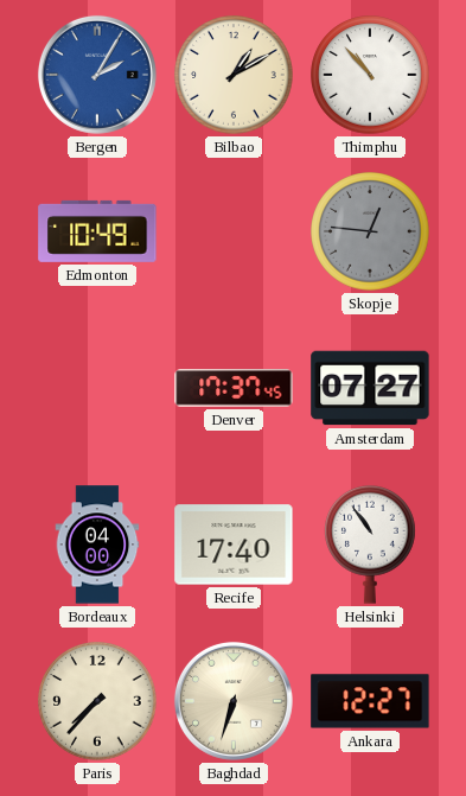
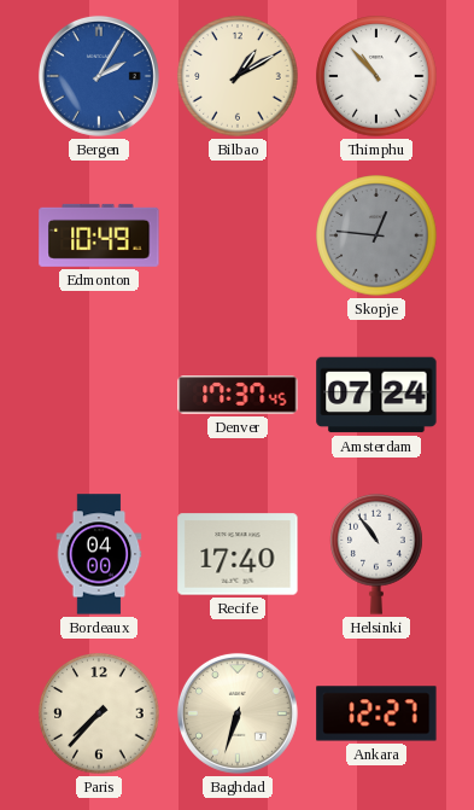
Amsterdam: 07:27 -> 07:24 (376, 395)
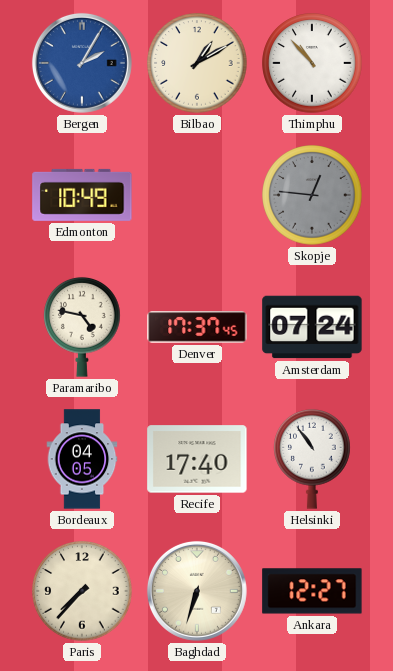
Paramaribo: none -> 4:47 (82, 327)
Bordeaux: 04:00 -> 04:05 (82, 459)
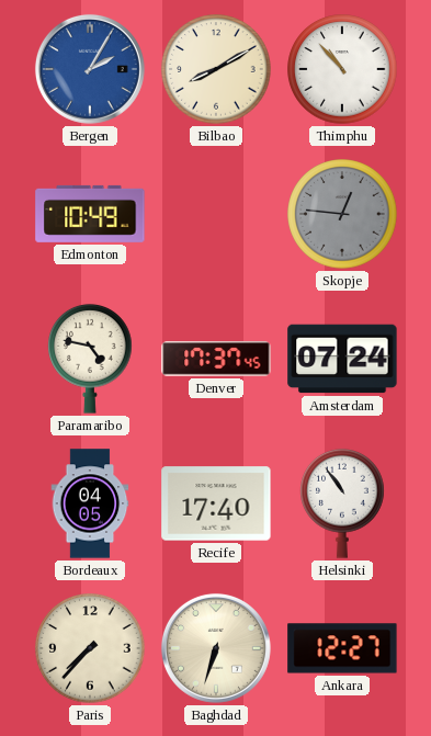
Bilbao: 1:10 -> 8:10 (216, 69)
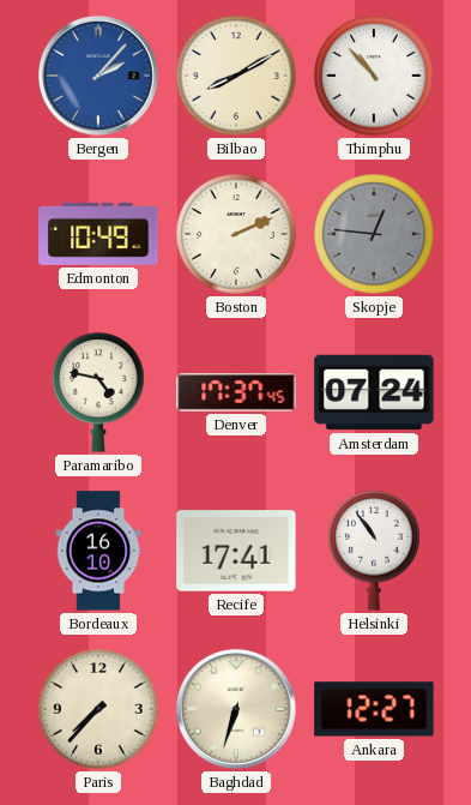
Bergen: 2:05 -> 2:07 (98, 76)
Boston: none -> 2:11 (236, 234)
Bordeaux: 04:05 -> 16:10 (98, 551)
Recife: 17:40 -> 17:41 (236, 551)
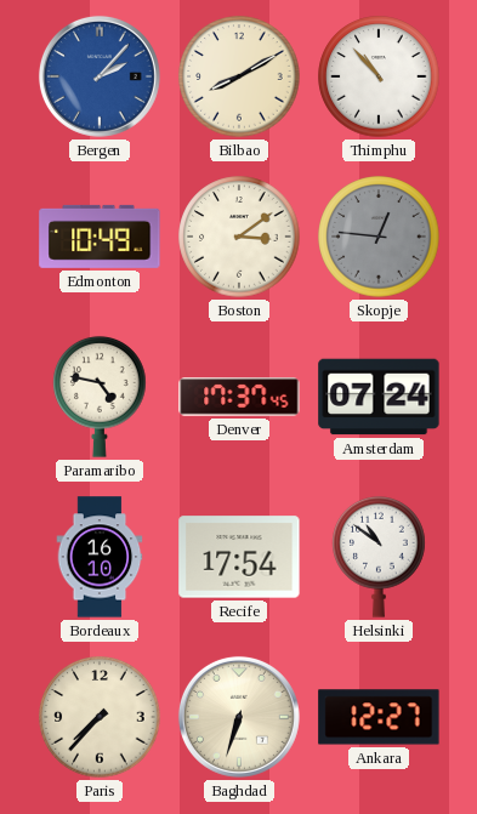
Boston: 2:11 -> 3:09 (239, 237)
Recife: 17:41 -> 17:54 (239, 557)
Helsinki: 10:54 -> 10:51 (379, 557)
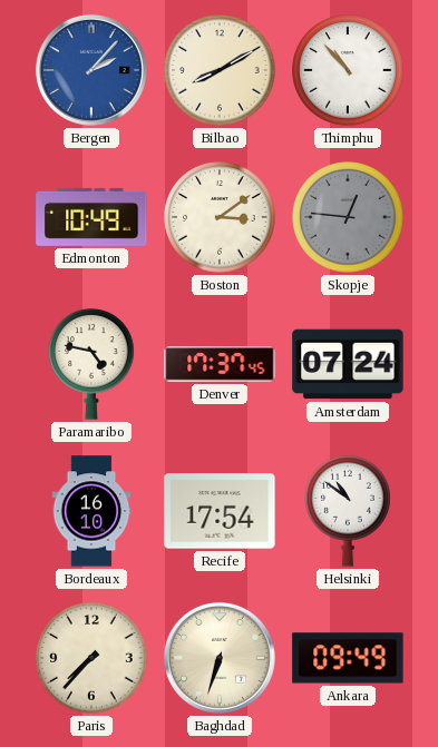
Ankara: 12:27 -> 09:49 (348, 658)
